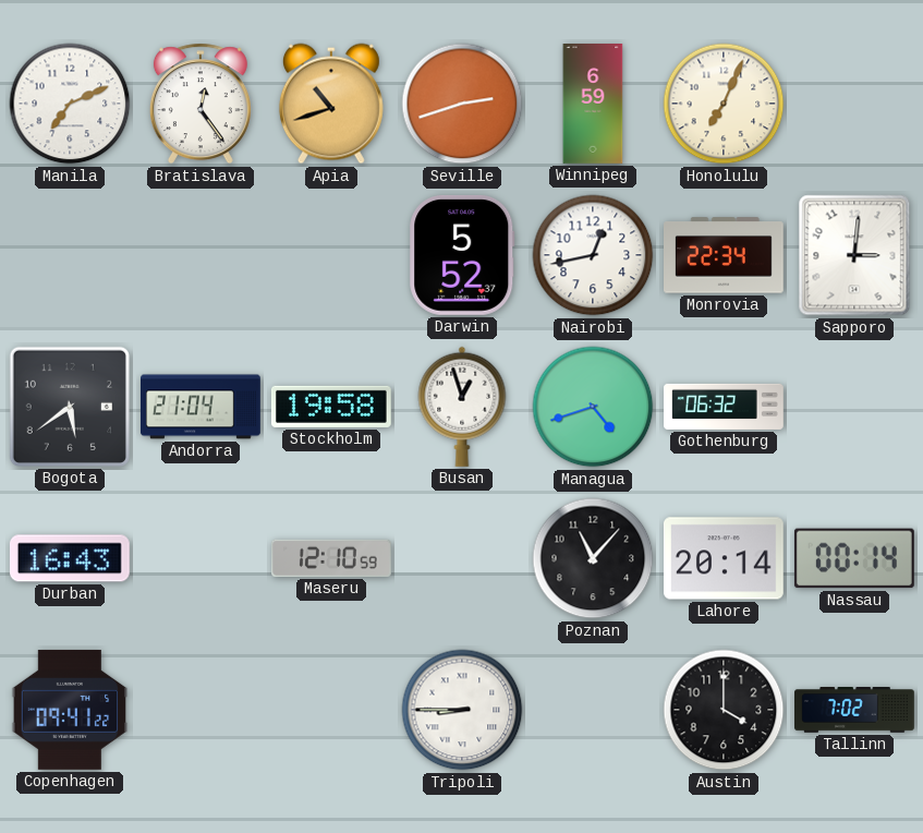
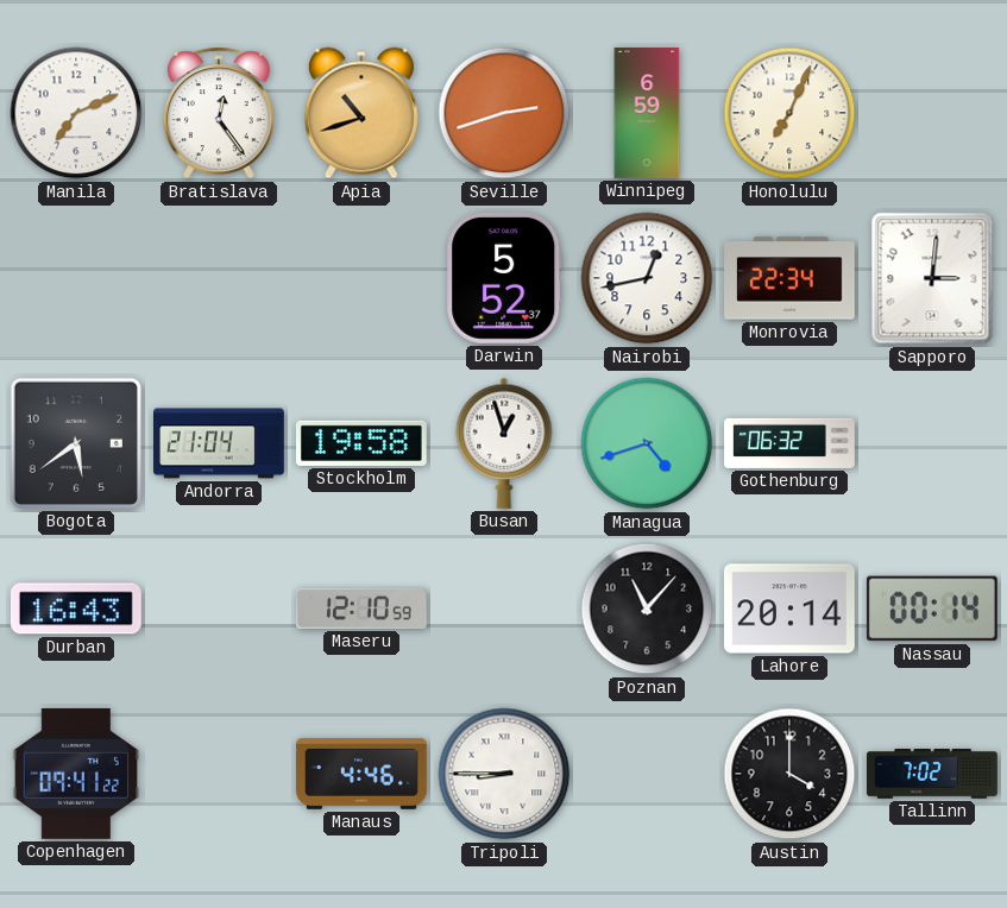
Manaus: none -> 4:46 (363, 774)
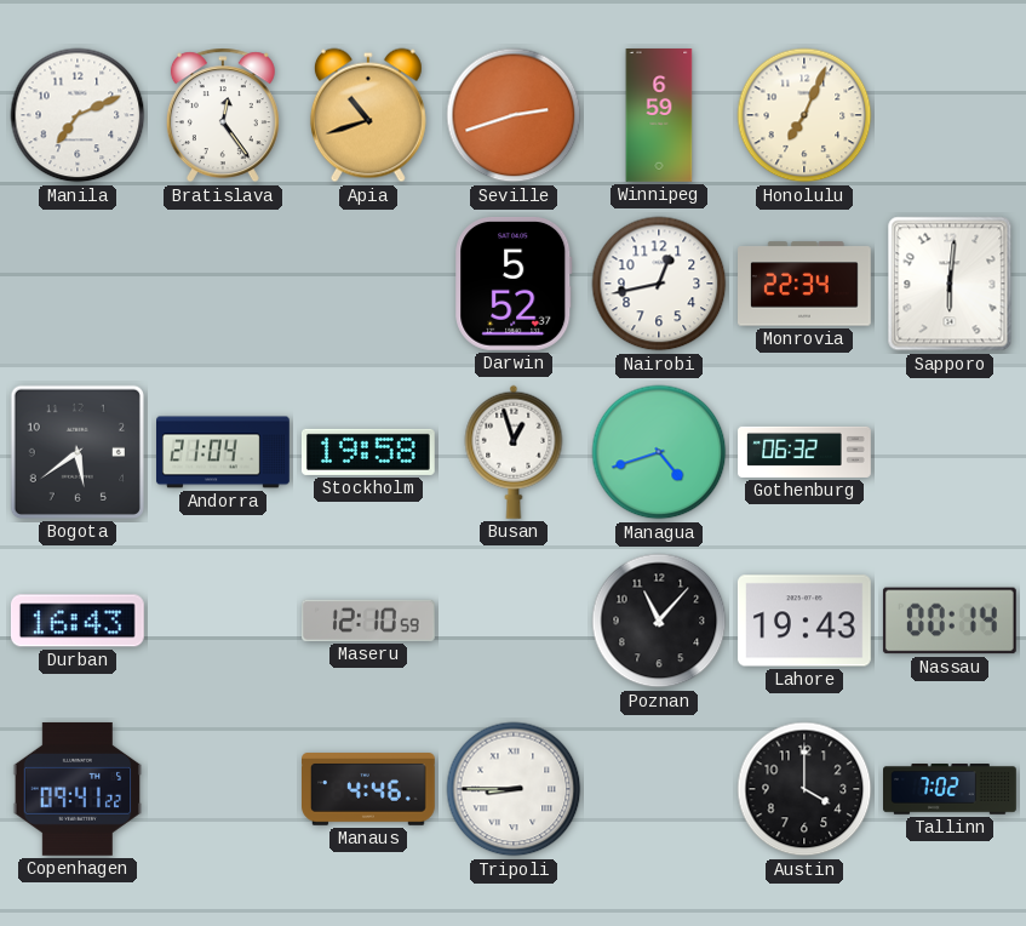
Sapporo: 3:01 -> 6:01 (950, 284)
Lahore: 20:14 -> 19:43 (804, 621)
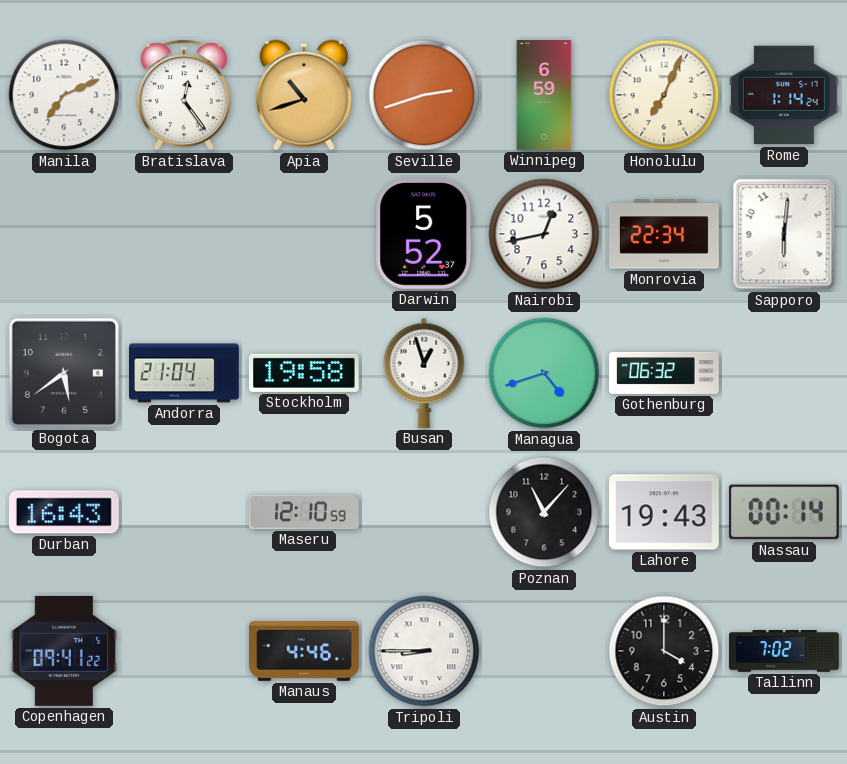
Rome: none -> 1:14 (784, 95)
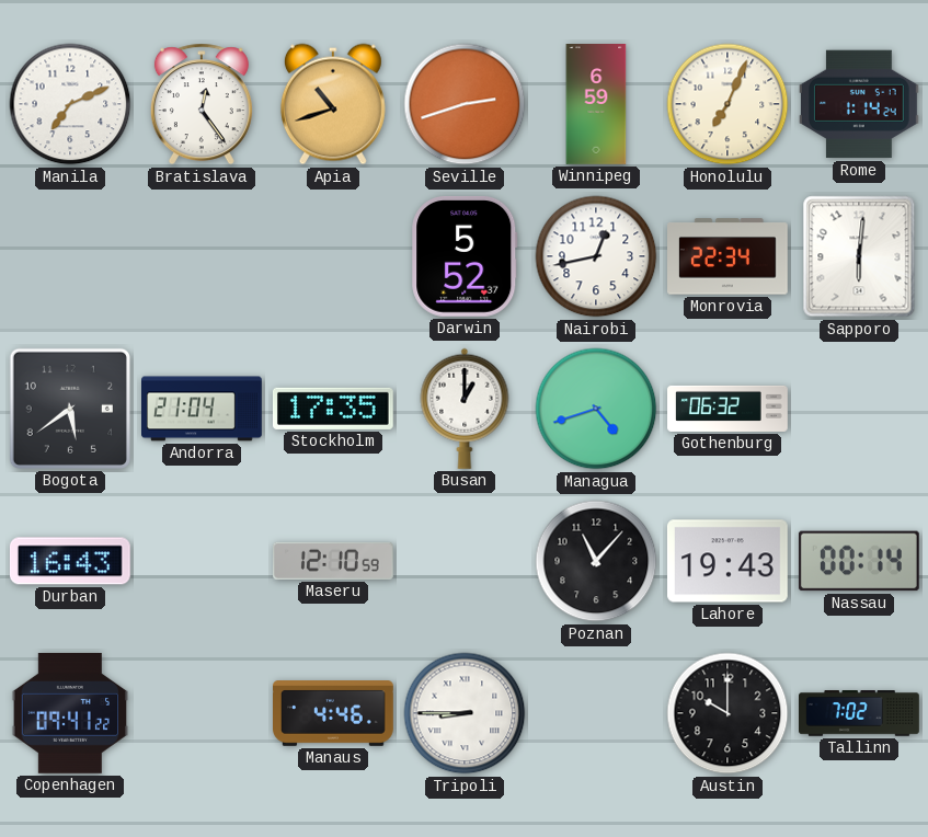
Stockholm: 19:58 -> 17:35 (333, 409)
Busan: 12:57 -> 1:00 (465, 409)
Austin: 4:00 -> 10:00 (727, 713)
